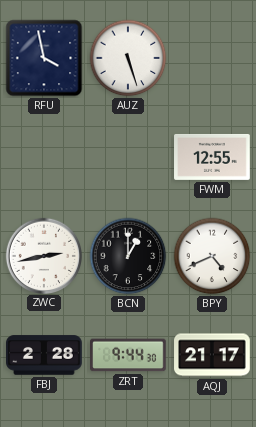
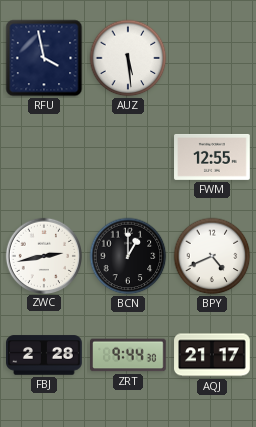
AUZ: 5:27 -> 5:29 (128, 58)
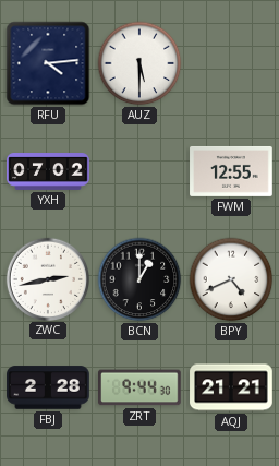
RFU: 3:58 -> 4:14 (48, 63)
AUZ: 5:29 -> 5:30 (139, 63)
YXH: none -> 07:02 (48, 172)
AQJ: 21:17 -> 21:21 (231, 387)
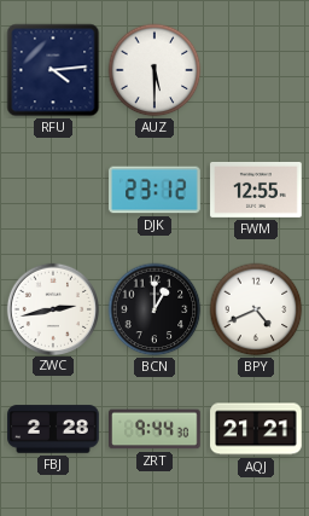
YXH: 07:02 -> none (48, 172)
DJK: none -> 23:12 (154, 190)
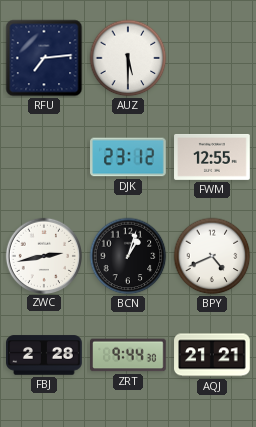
RFU: 4:14 -> 7:14 (44, 58)
BCN: 1:00 -> 1:03 (128, 256)
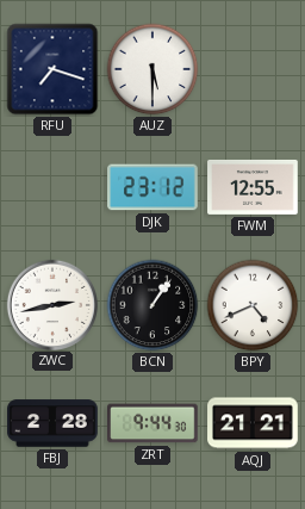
RFU: 7:14 -> 7:18 (52, 69)
BCN: 1:03 -> 1:06 (152, 305)
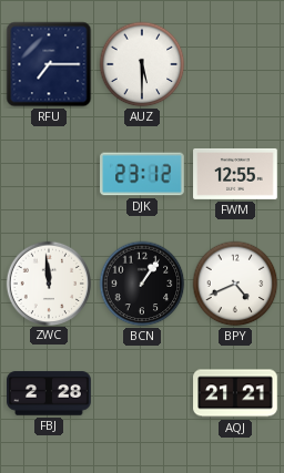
RFU: 7:18 -> 7:15 (49, 64)
ZWC: 2:43 -> 11:59 (48, 282)
ZRT: 9:44 -> none (154, 423)
